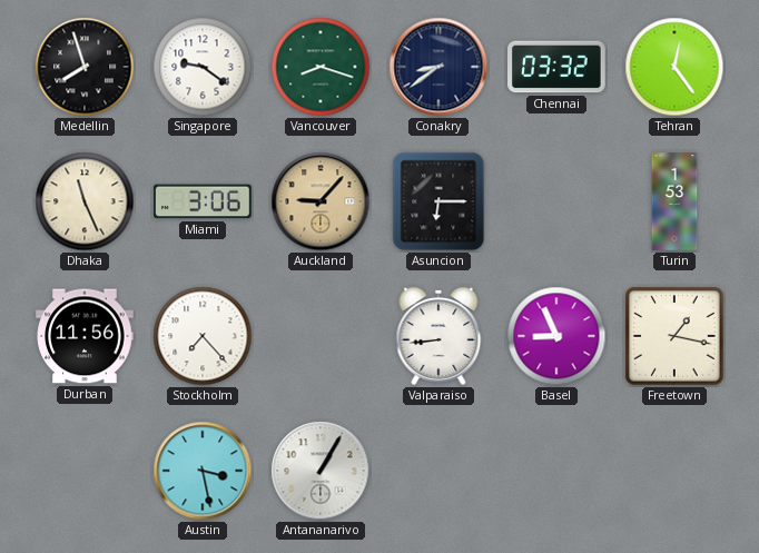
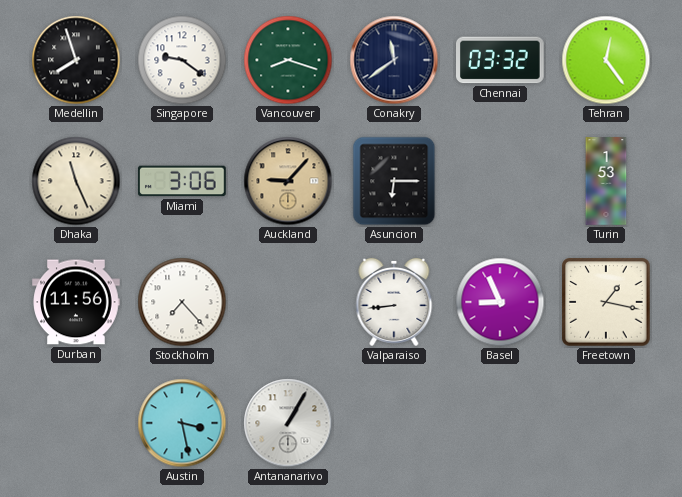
Conakry: 8:39 -> 11:39 (394, 60)
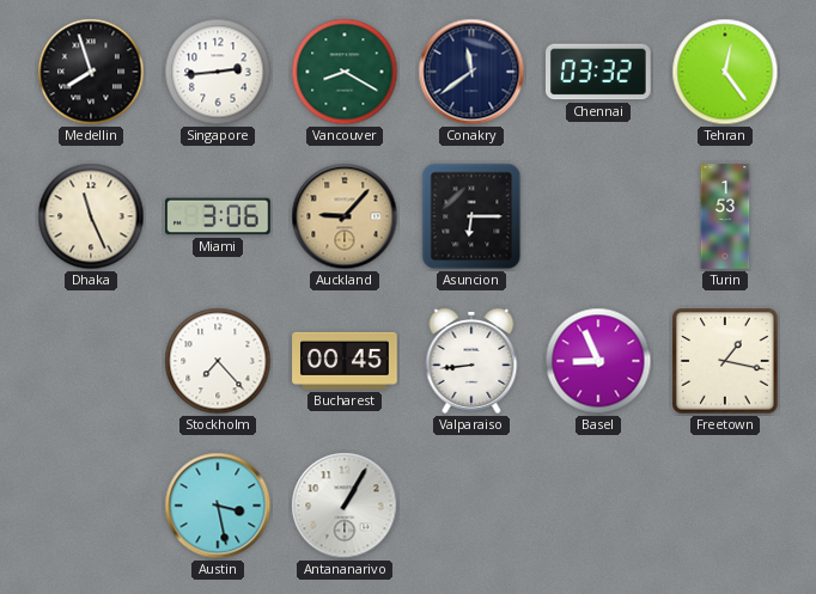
Singapore: 9:21 -> 2:44 (218, 72)
Vancouver: 8:18 -> 8:20 (345, 72)
Durban: 11:56 -> none (76, 302)
Bucharest: none -> 00:45 (345, 361)
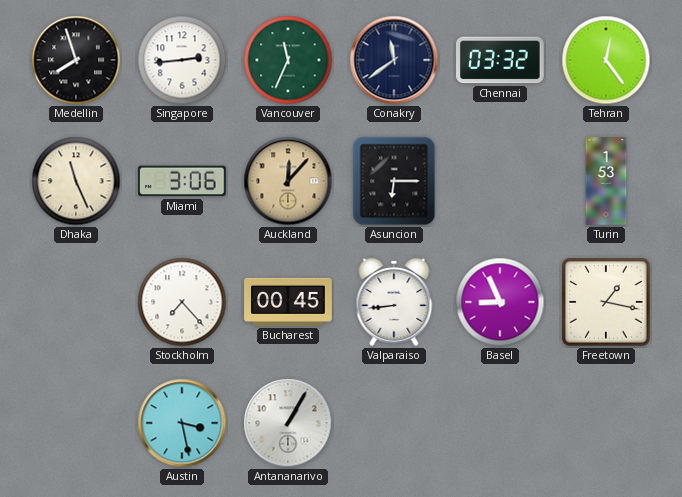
Vancouver: 8:20 -> 11:34 (288, 60)
Auckland: 9:07 -> 12:07 (288, 181)
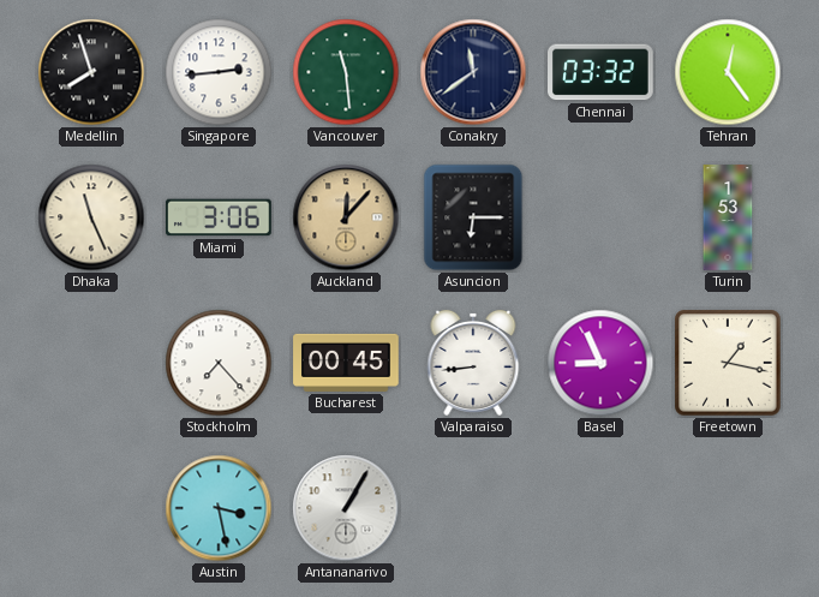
Vancouver: 11:34 -> 11:29 (346, 72)
